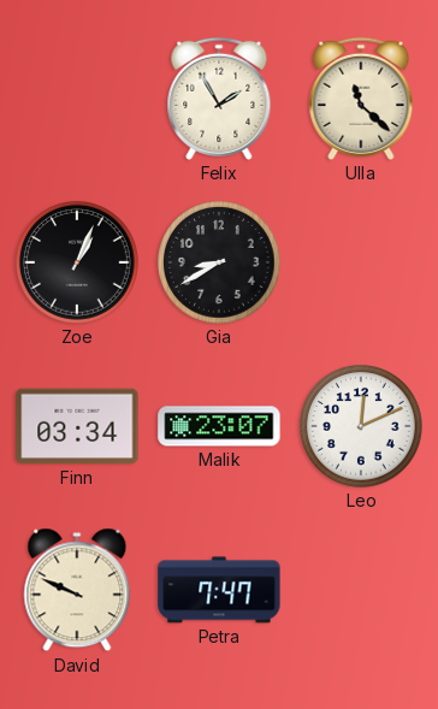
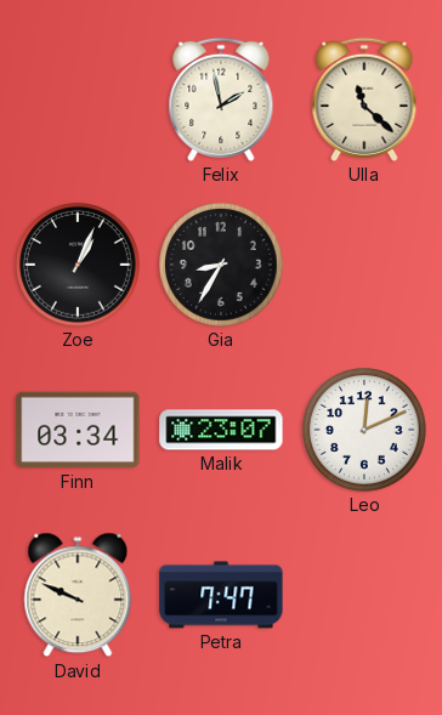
Felix: 1:55 -> 1:58 (221, 100)
Gia: 8:40 -> 8:35 (221, 265)
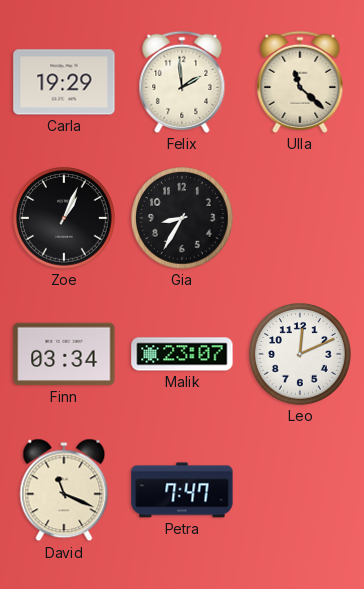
Carla: none -> 19:29 (64, 82)
Felix: 1:58 -> 1:59 (182, 82)
David: 9:49 -> 11:19 (64, 490)
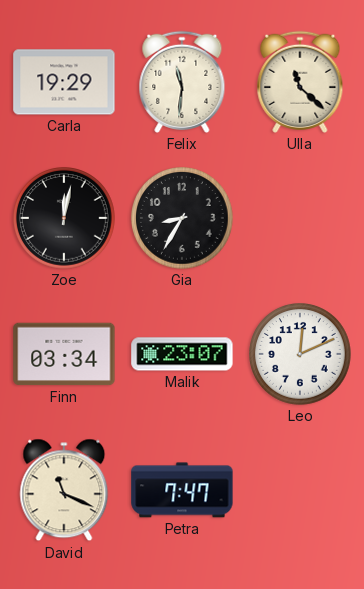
Felix: 1:59 -> 11:31 (182, 82)
Zoe: 1:04 -> 12:02 (64, 218)
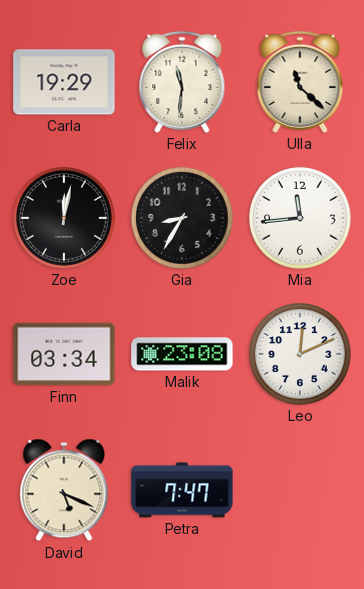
Mia: none -> 11:44 (300, 218)
Malik: 23:07 -> 23:08 (182, 354)
David: 11:19 -> 5:19 (64, 490)
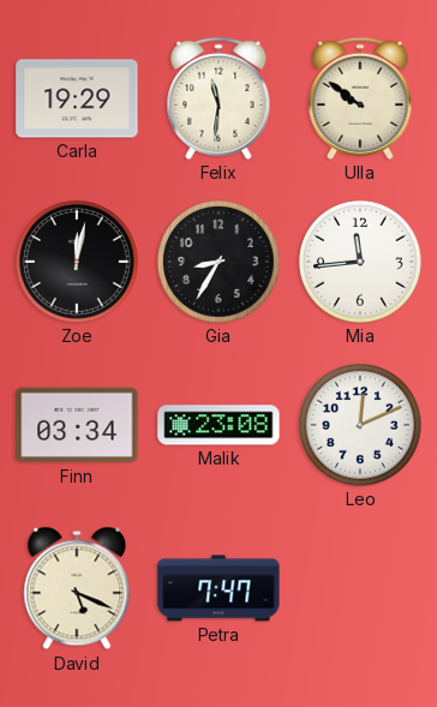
Ulla: 11:22 -> 9:51 (360, 98)
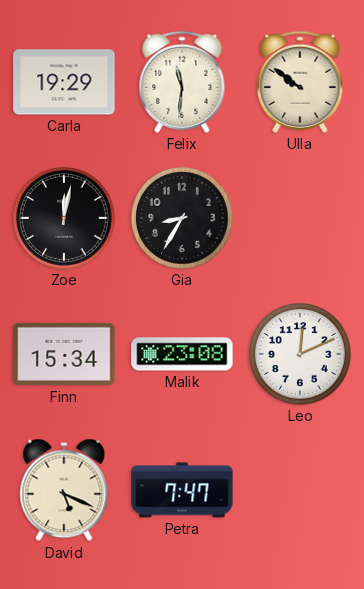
Mia: 11:44 -> none (360, 262)
Finn: 03:34 -> 15:34 (64, 354)
